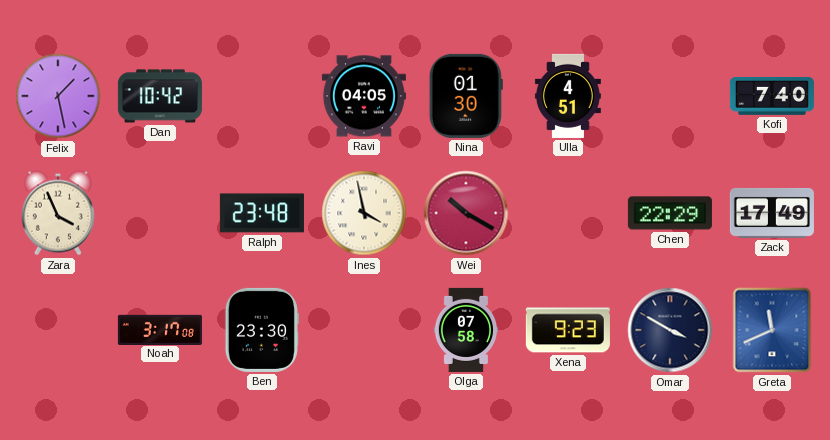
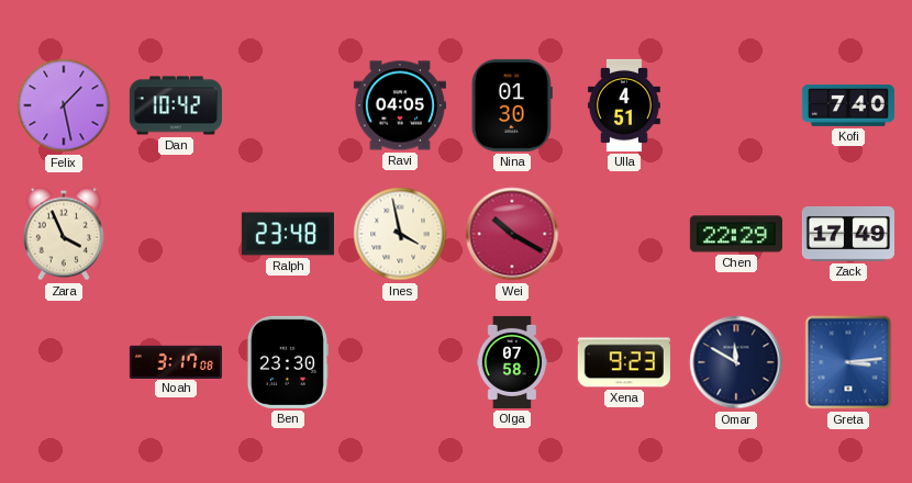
Omar: 3:50 -> 11:50 (736, 362)
Greta: 11:41 -> 3:14 (848, 362)
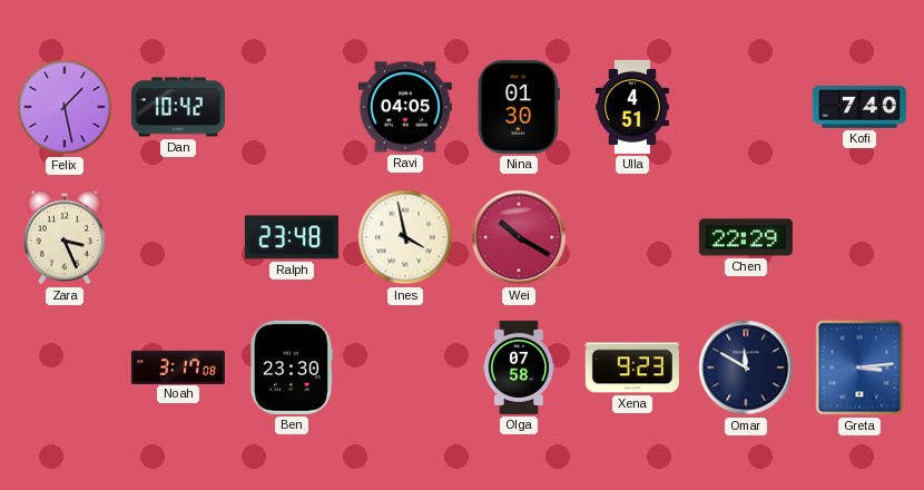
Zara: 3:56 -> 3:26 (65, 237)
Zack: 17:49 -> none (848, 234)
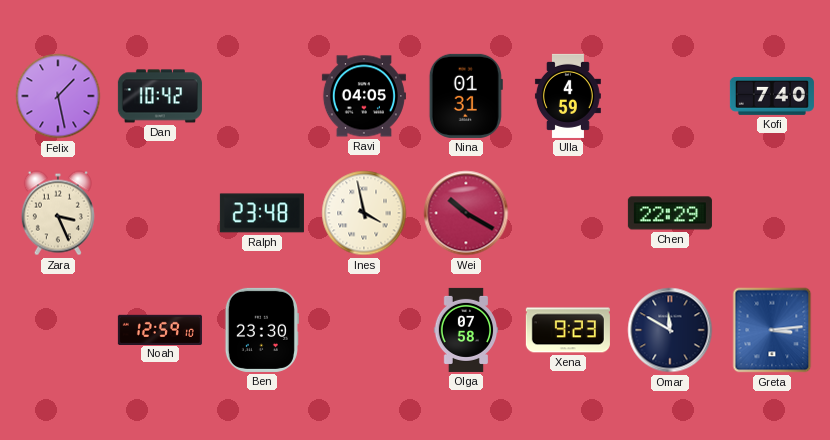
Nina: 01:30 -> 01:31 (466, 96)
Ulla: 4:51 -> 4:59 (568, 96)
Noah: 3:17 -> 12:59 (160, 329)
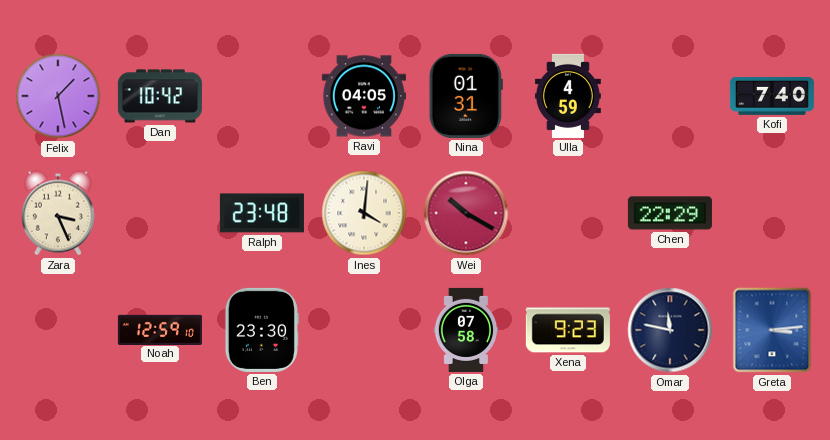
Ines: 3:58 -> 4:01 (364, 213)
Omar: 11:50 -> 11:47 (670, 330)
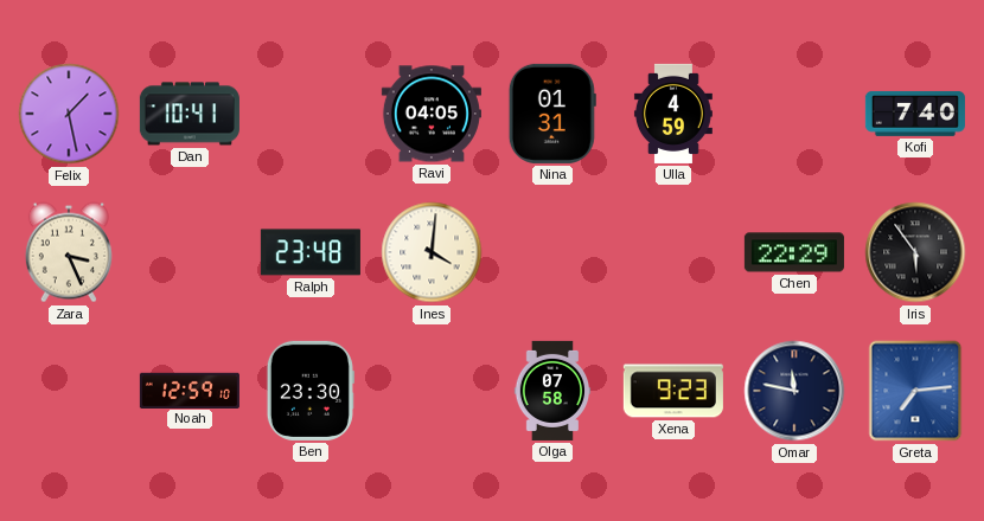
Dan: 10:42 -> 10:41 (190, 114)
Wei: 10:20 -> none (466, 213)
Iris: none -> 5:54 (915, 252)
Greta: 3:14 -> 7:14 (915, 391)
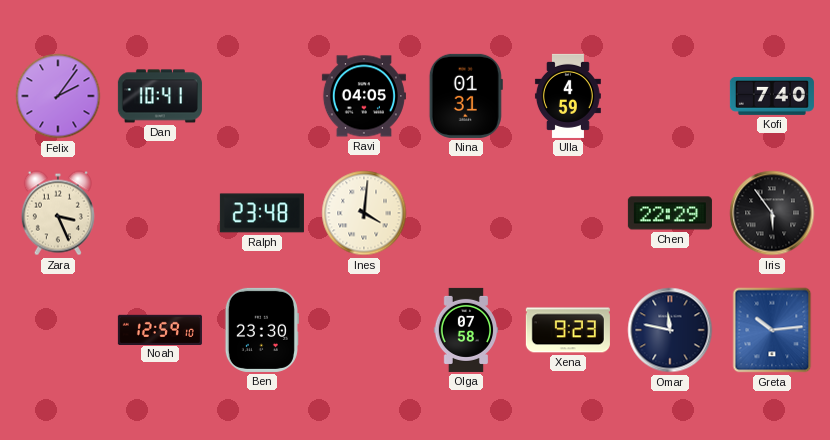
Felix: 1:28 -> 2:06 (58, 96)
Greta: 7:14 -> 10:14 (772, 330)
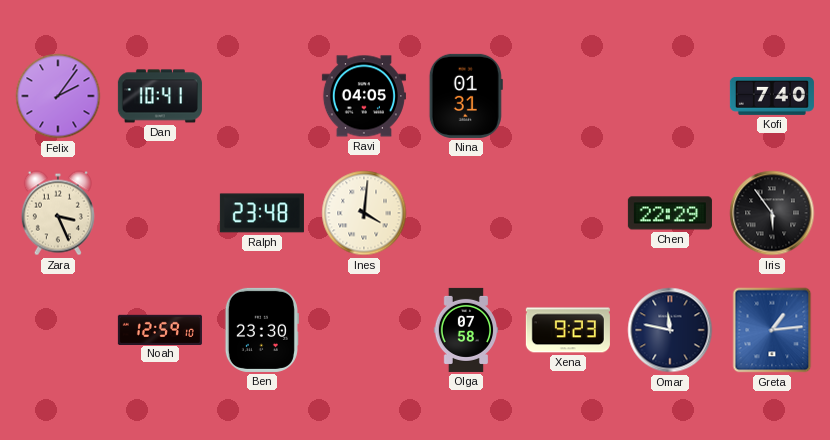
Ulla: 4:59 -> none (568, 96)
Greta: 10:14 -> 1:14 (772, 330)
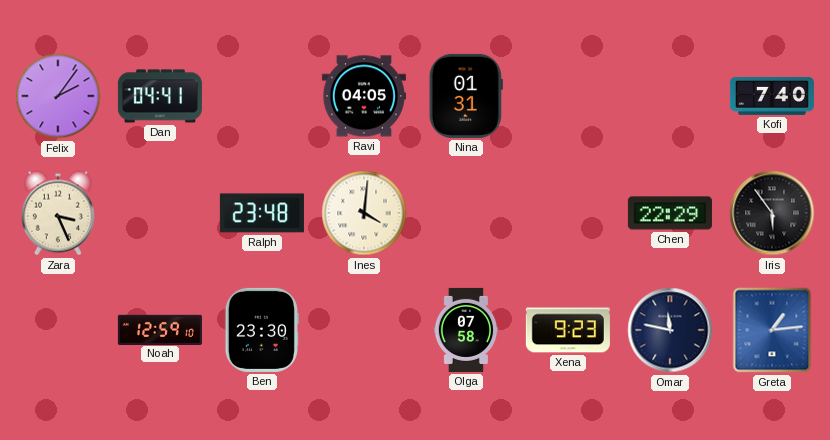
Dan: 10:41 -> 04:41 (160, 96)
